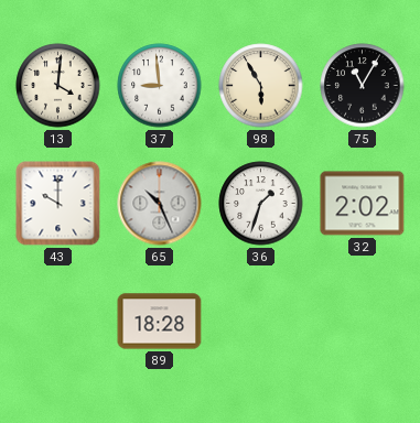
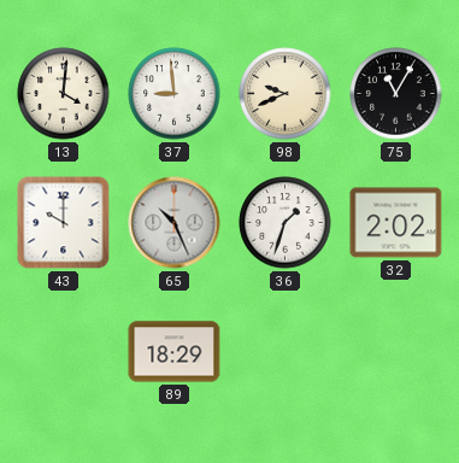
98: 5:55 -> 9:41 (286, 94)
89: 18:28 -> 18:29 (175, 352)
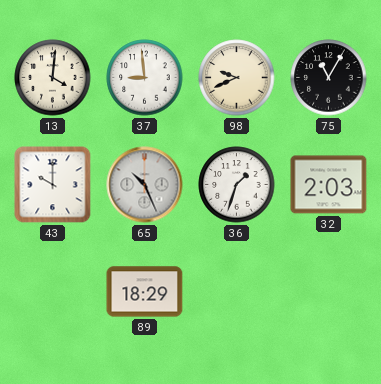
32: 2:02 -> 2:03 (329, 185)
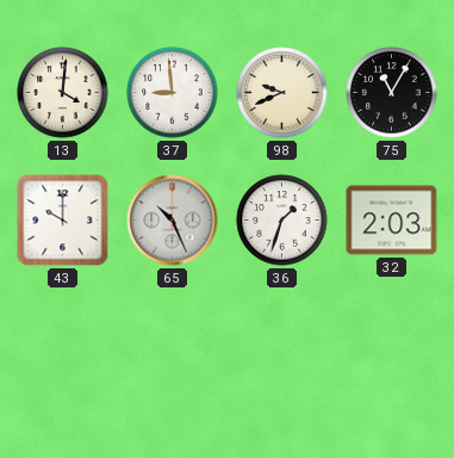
89: 18:29 -> none (145, 292)
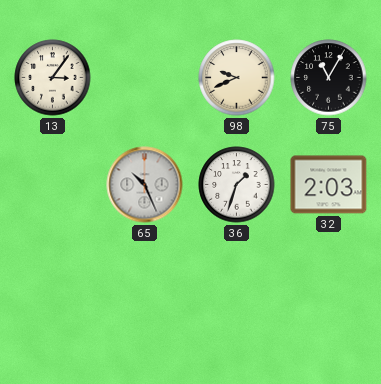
13: 4:01 -> 3:06 (53, 78)
37: 8:59 -> none (173, 93)
43: 10:00 -> none (63, 221)
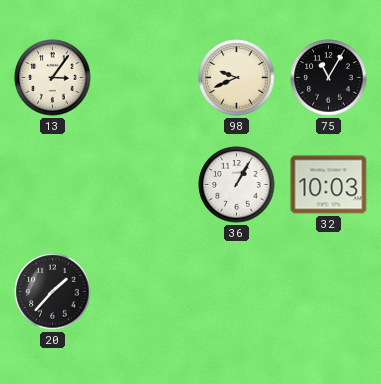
65: 10:26 -> none (145, 185)
36: 1:33 -> 1:05 (237, 185)
32: 2:03 -> 10:03 (329, 185)
20: none -> 1:37 (53, 292)
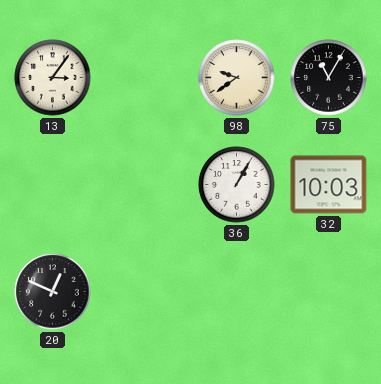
98: 9:41 -> 9:39 (237, 78)
20: 1:37 -> 12:49 (53, 292)
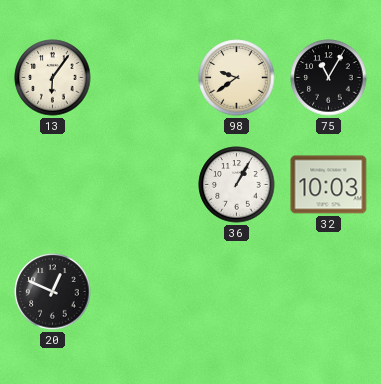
13: 3:06 -> 6:06 (53, 78)
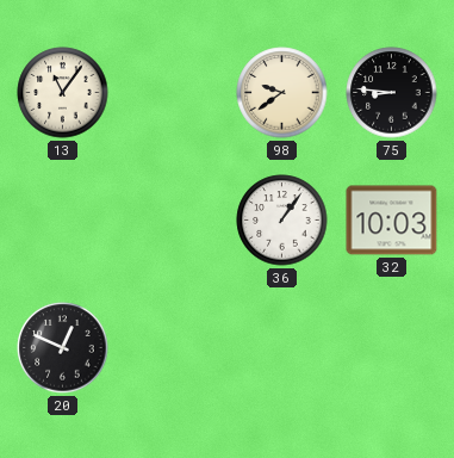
13: 6:06 -> 11:06 (63, 93)
75: 11:05 -> 8:46 (392, 93)
36: 1:05 -> 1:06 (282, 221)
